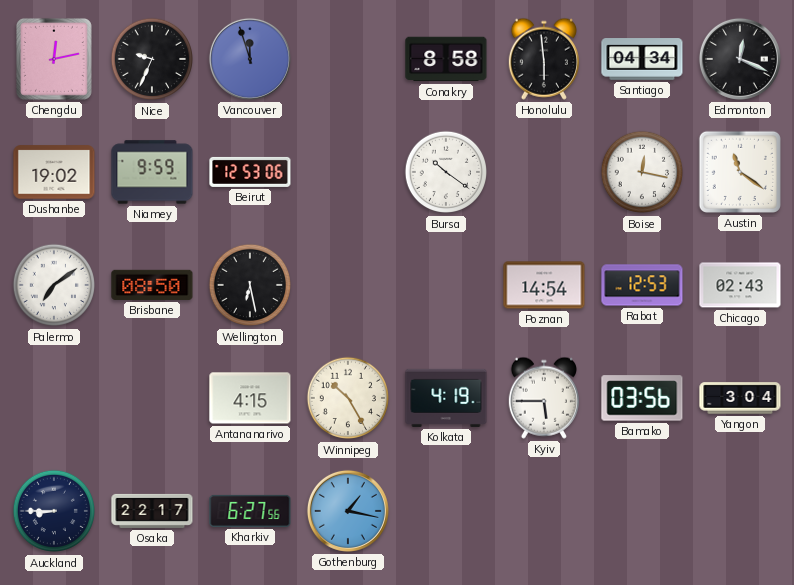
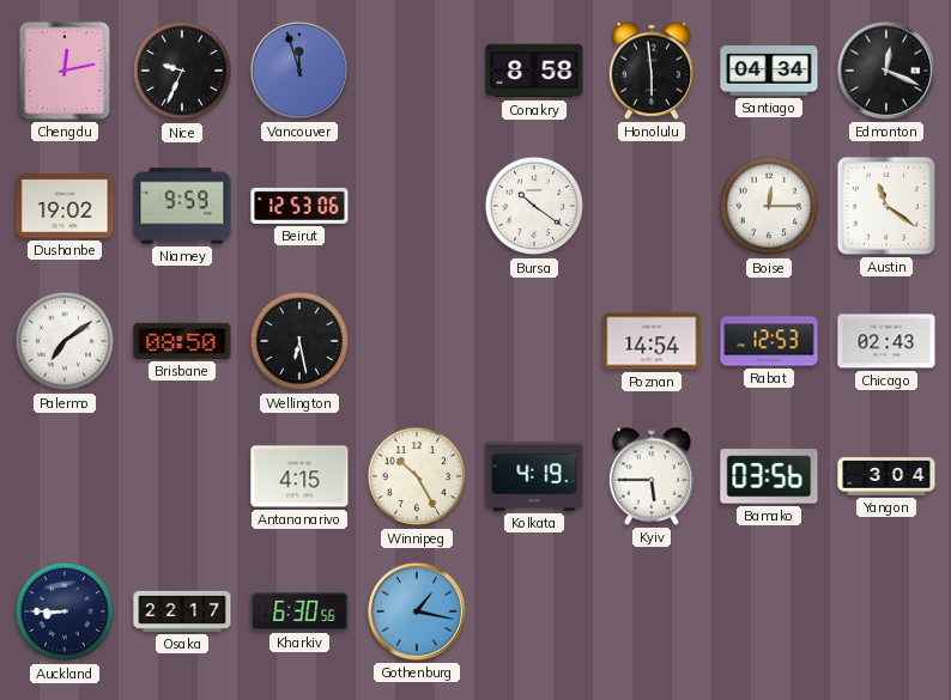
Boise: 12:17 -> 12:15 (769, 206)
Kharkiv: 6:27 -> 6:30 (299, 611)
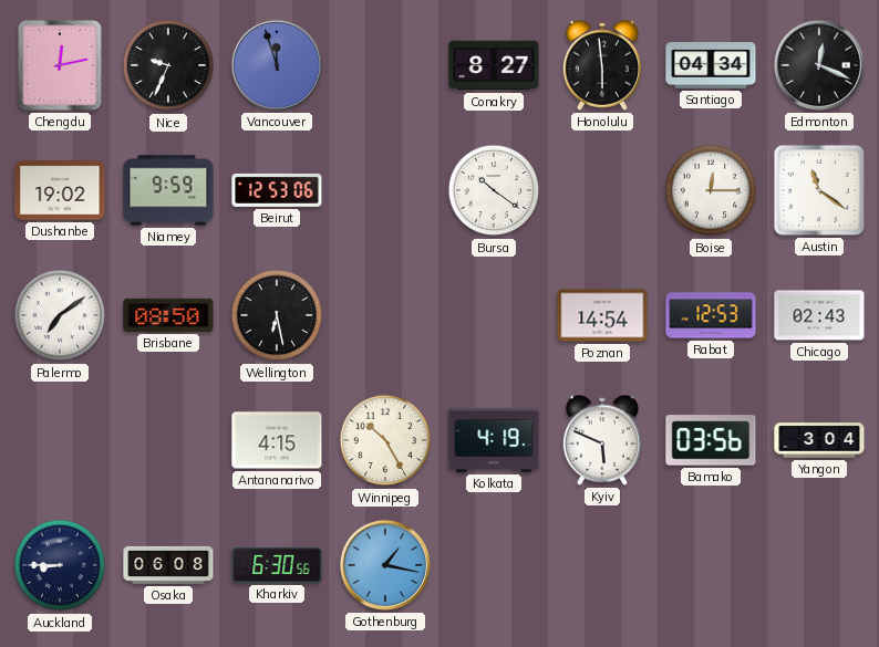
Conakry: 8:58 -> 8:27 (494, 65)
Kyiv: 5:45 -> 5:49 (601, 440)
Osaka: 22:17 -> 06:08 (168, 565)
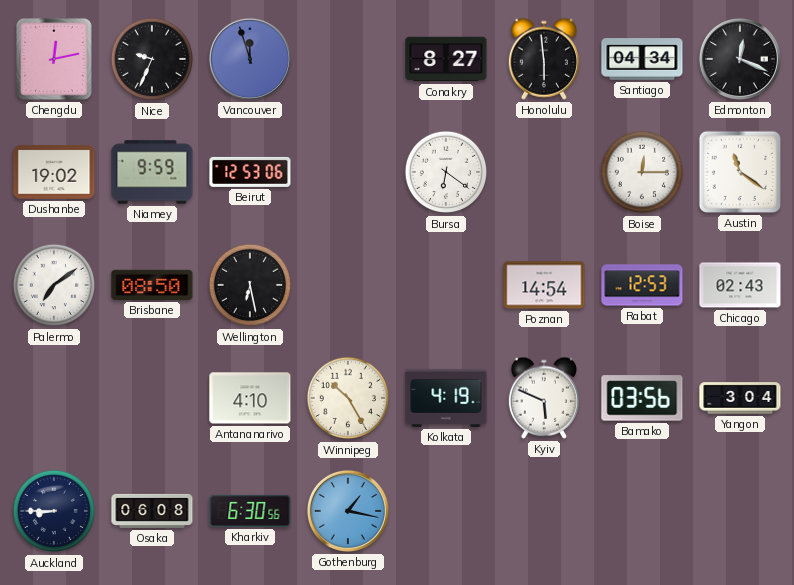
Bursa: 10:21 -> 6:21 (446, 172)
Antananarivo: 4:15 -> 4:10 (250, 398)
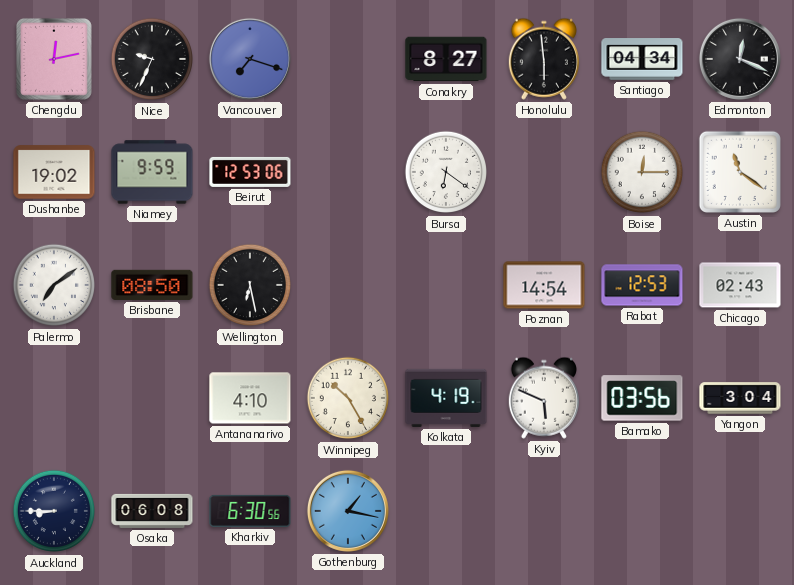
Vancouver: 11:57 -> 7:18 (250, 59)
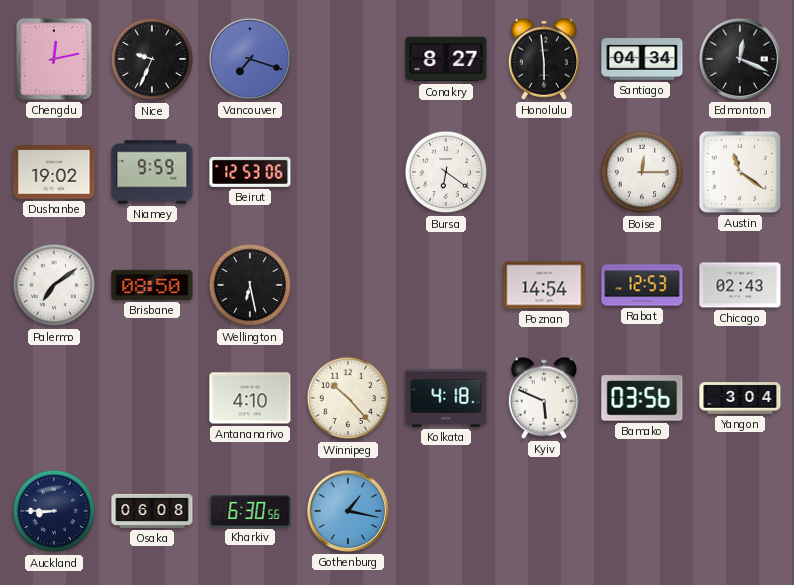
Winnipeg: 10:25 -> 10:23 (348, 398)
Kolkata: 4:19 -> 4:18 (446, 398)
